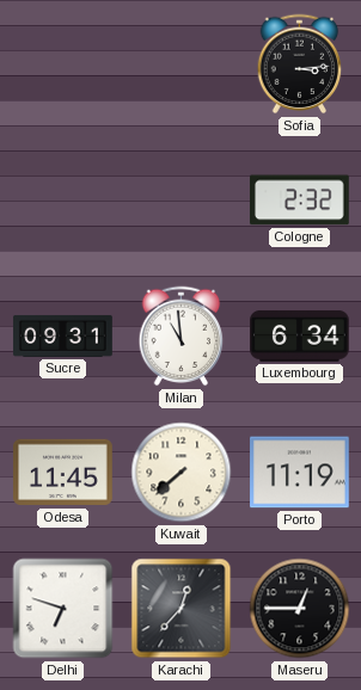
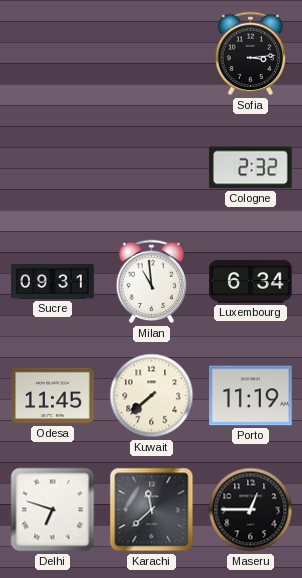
Karachi: 12:37 -> 11:38 (152, 510)
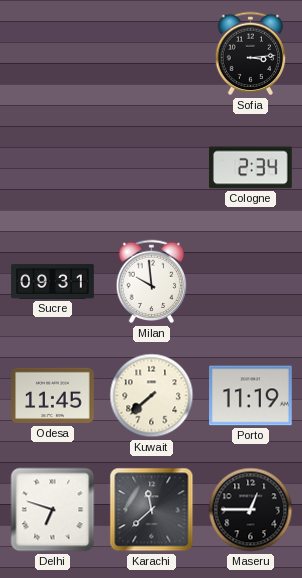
Cologne: 2:32 -> 2:34 (250, 168)
Milan: 10:59 -> 9:59 (152, 282)
Luxembourg: 6:34 -> none (251, 281)
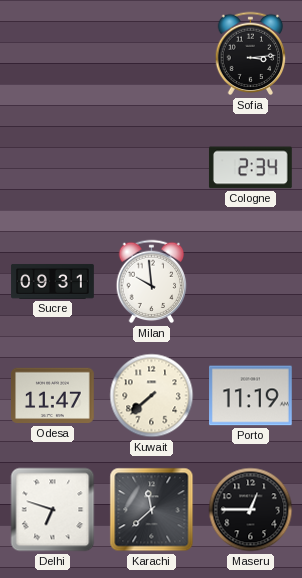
Odesa: 11:45 -> 11:47 (53, 396)
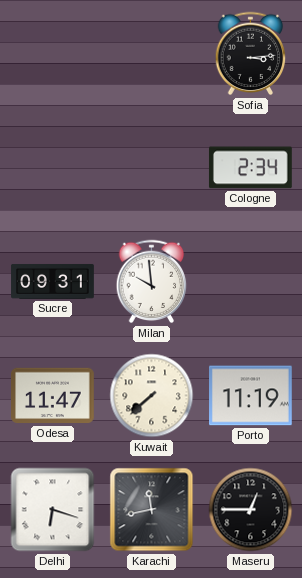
Delhi: 6:48 -> 6:18 (53, 510)
Karachi: 11:38 -> 11:43 (152, 510)
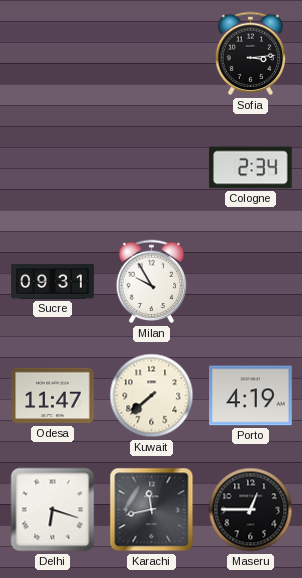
Milan: 9:59 -> 9:55 (152, 282)
Porto: 11:19 -> 4:19 (251, 396)
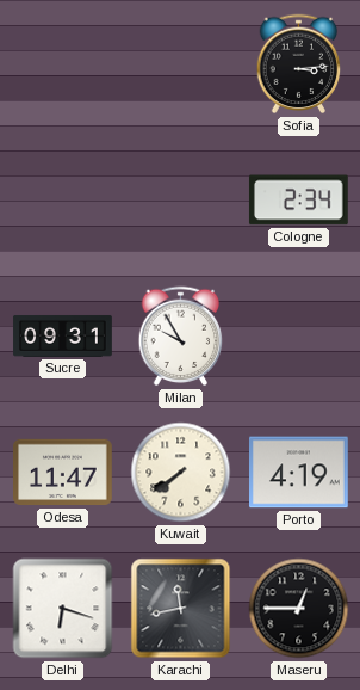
Kuwait: 7:38 -> 7:39 (181, 473)
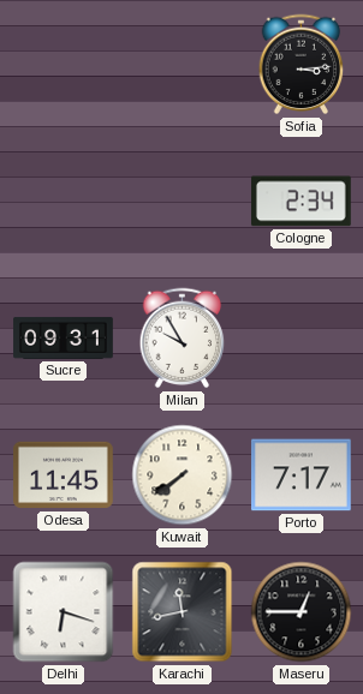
Odesa: 11:47 -> 11:45 (64, 475)
Porto: 4:19 -> 7:17 (302, 475)
